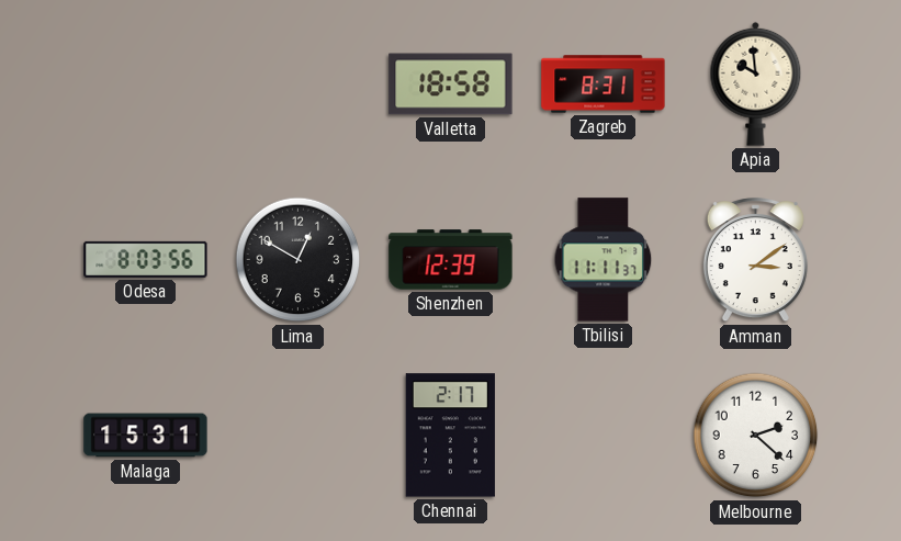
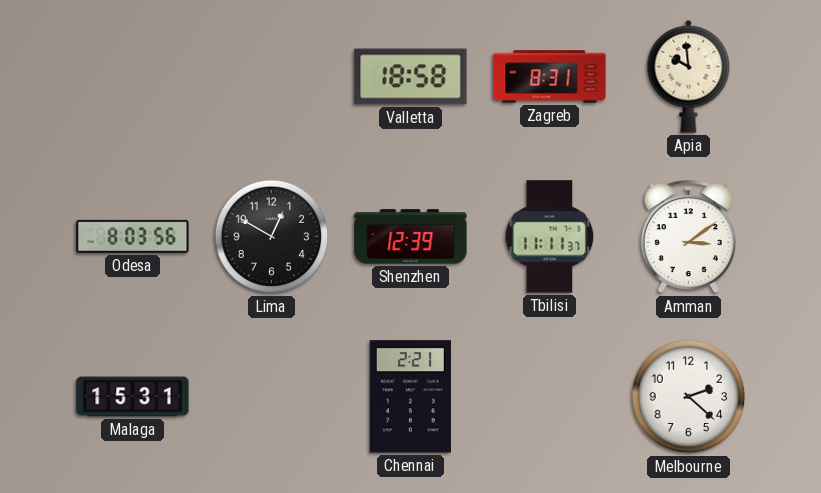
Chennai: 2:17 -> 2:21 (410, 397)
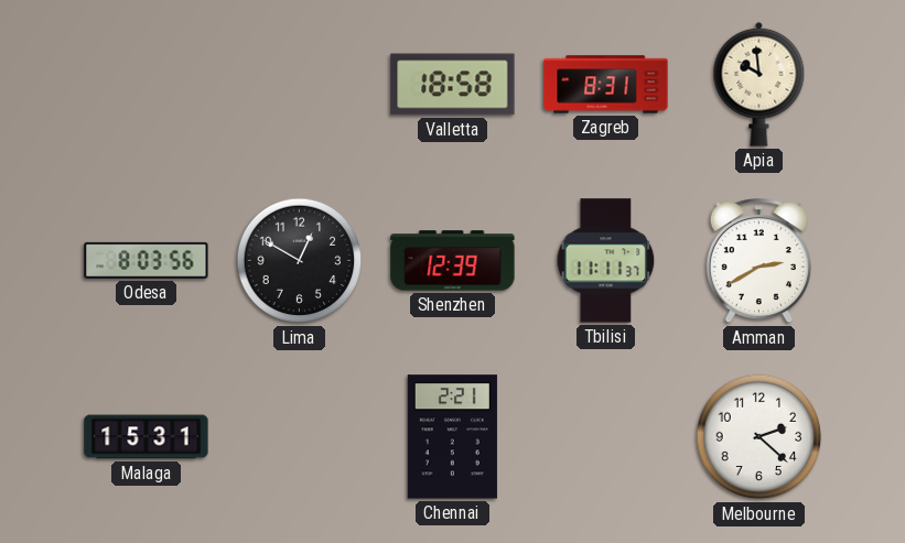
Amman: 3:09 -> 2:40 (758, 262)
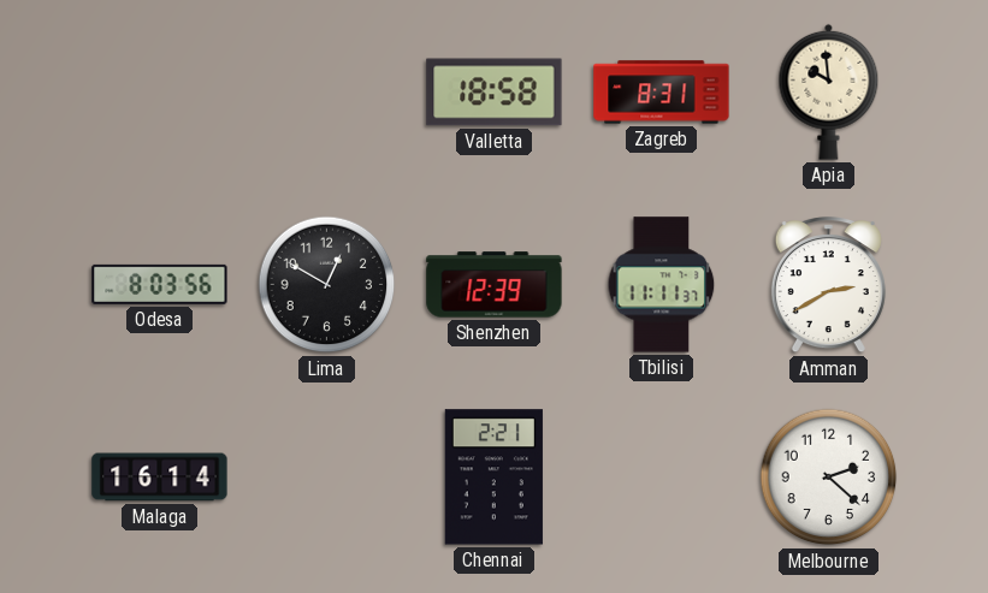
Malaga: 15:31 -> 16:14 (160, 478)
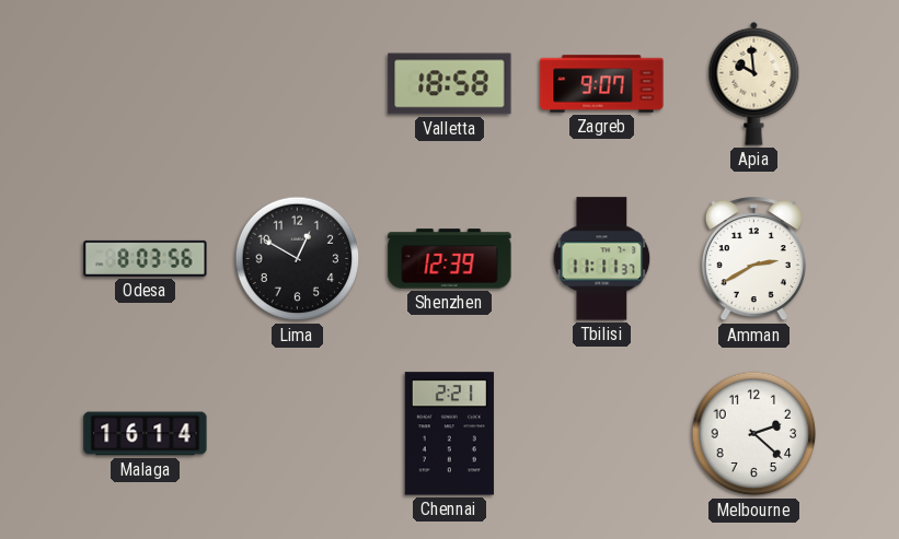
Zagreb: 8:31 -> 9:07 (602, 84)
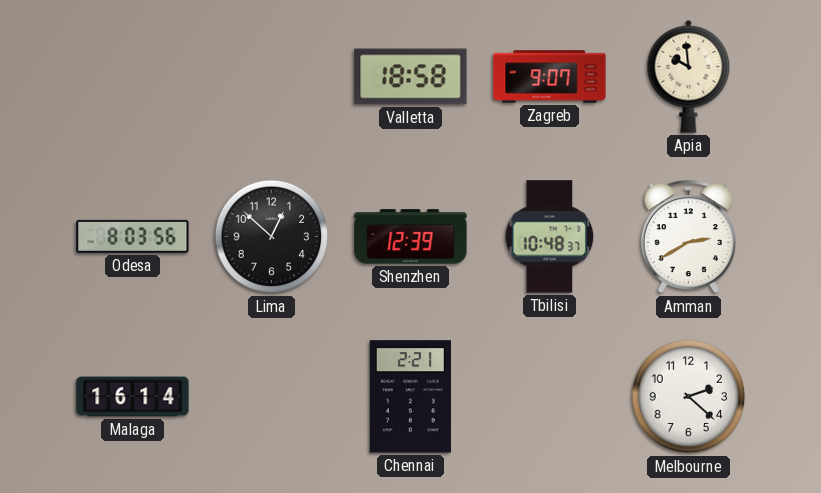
Lima: 12:50 -> 12:52 (272, 237)
Tbilisi: 11:11 -> 10:48 (550, 237)
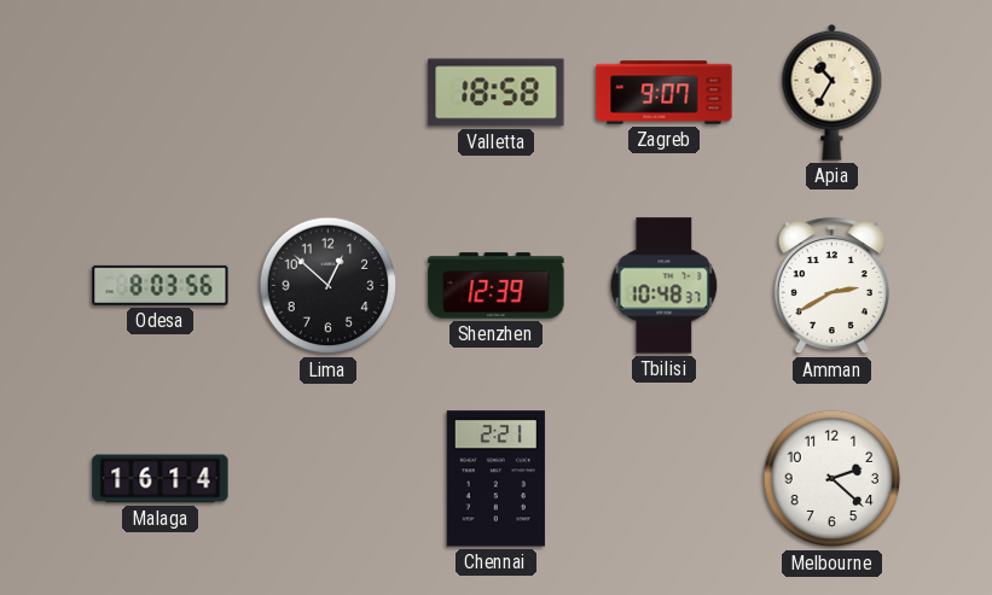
Apia: 9:59 -> 10:35 (833, 92)
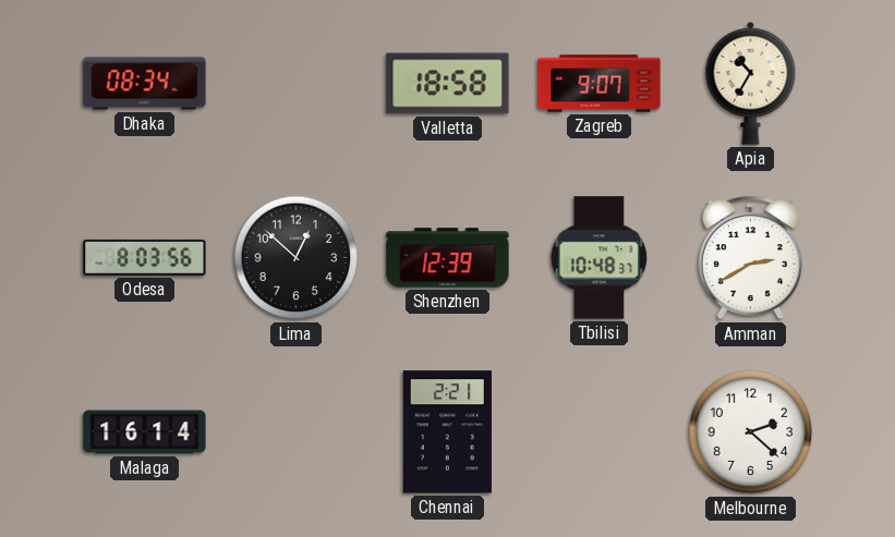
Dhaka: none -> 08:34 (145, 84)
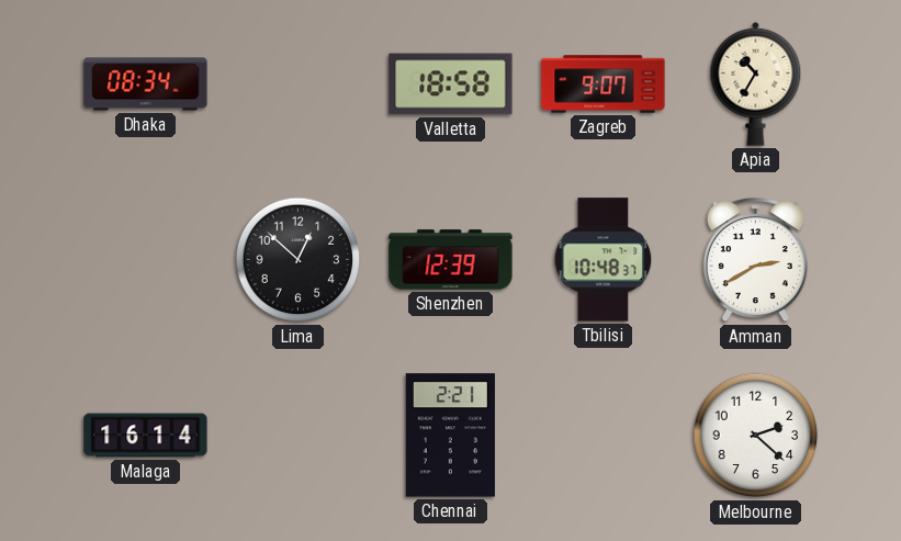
Odesa: 8:03 -> none (145, 257)
